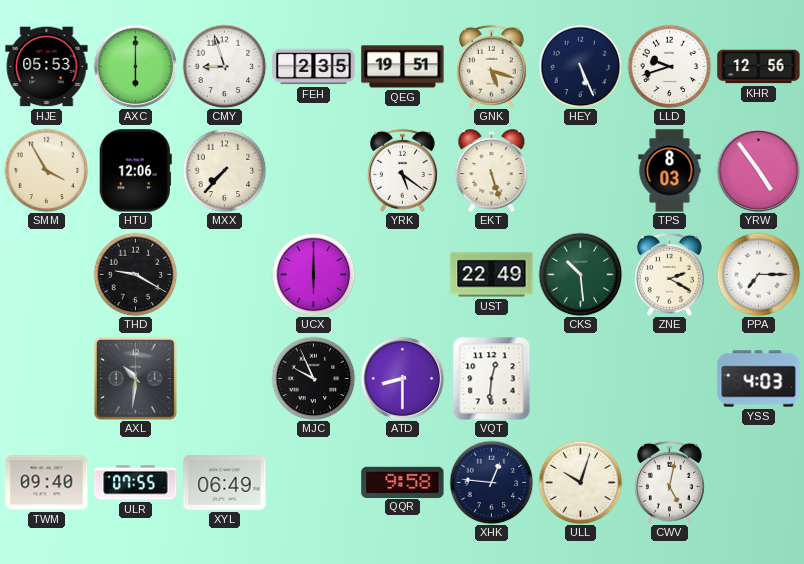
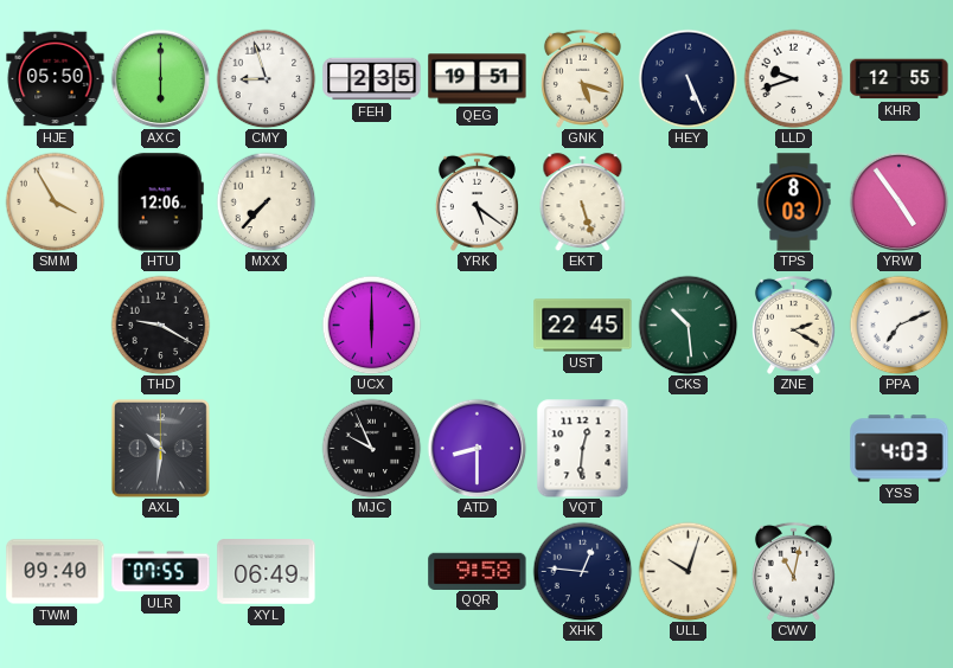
HJE: 05:53 -> 05:50 (56, 79)
KHR: 12:56 -> 12:55 (900, 79)
UST: 22:49 -> 22:45 (583, 326)
PPA: 7:15 -> 7:11 (898, 325)
CWV: 5:02 -> 11:02 (793, 571)
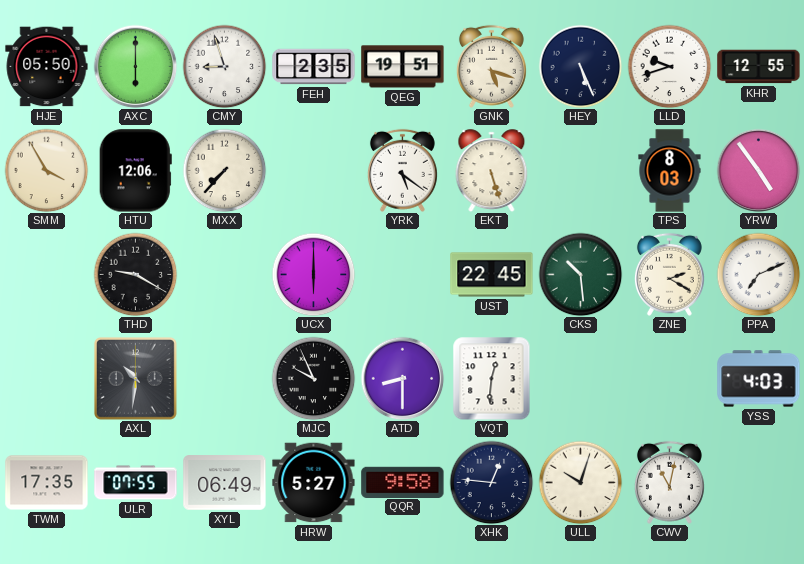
TWM: 09:40 -> 17:35 (47, 483)
HRW: none -> 5:27 (314, 483)
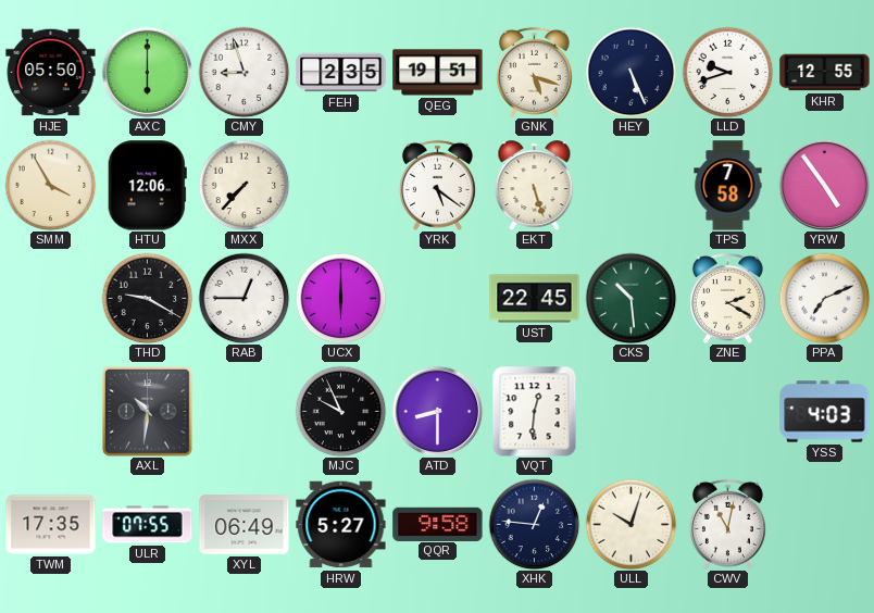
TPS: 8:03 -> 7:58 (728, 186)
RAB: none -> 12:45 (244, 298)
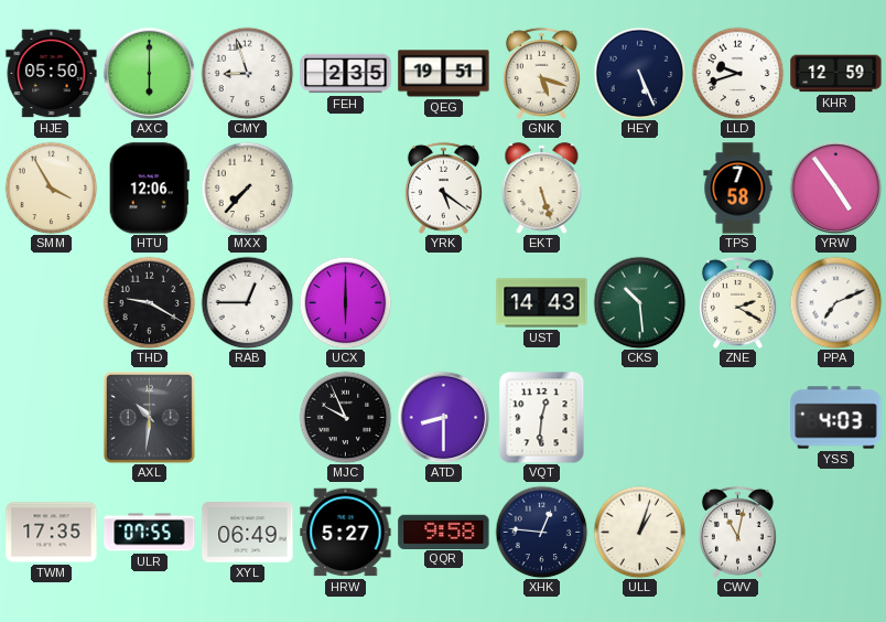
KHR: 12:55 -> 12:59 (836, 74)
UST: 22:45 -> 14:43 (542, 303)
ULL: 10:03 -> 1:03 (639, 532)
